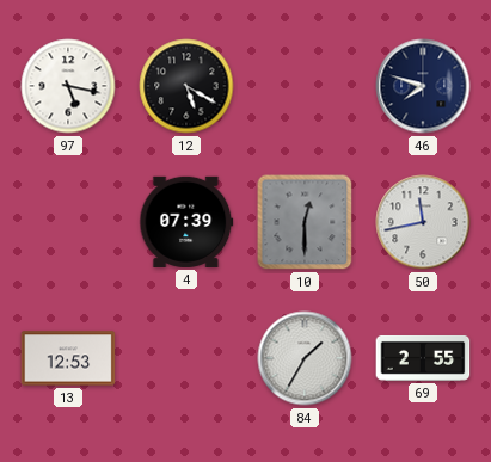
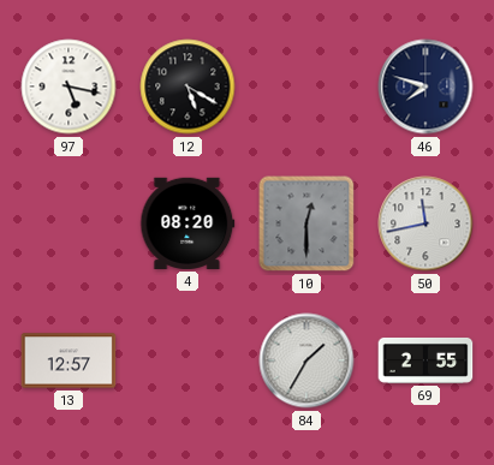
4: 07:39 -> 08:20 (188, 223)
13: 12:53 -> 12:57 (69, 360)
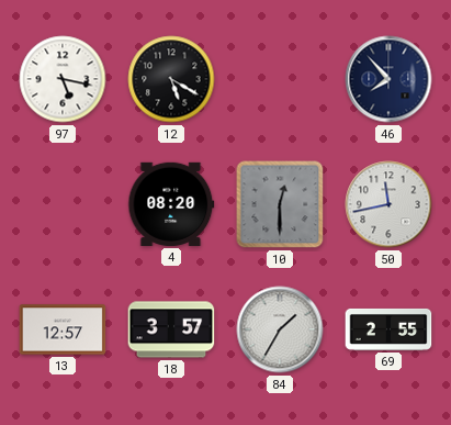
46: 7:48 -> 7:53 (388, 79)
18: none -> 3:57 (171, 329)
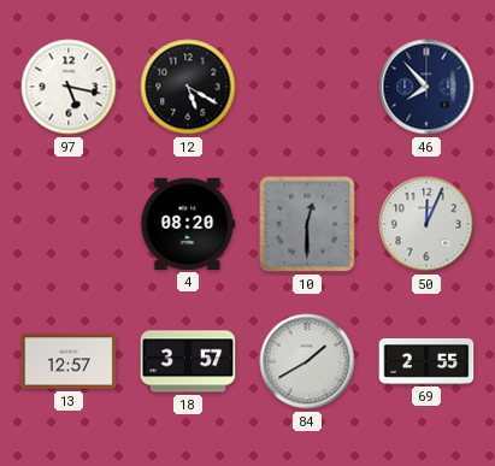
50: 11:43 -> 12:04 (426, 224)
84: 1:35 -> 1:40 (307, 361)
